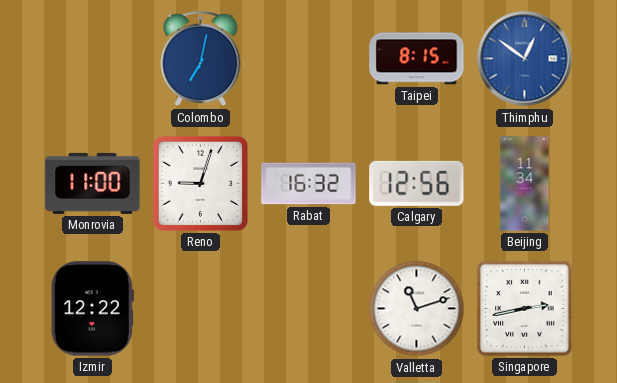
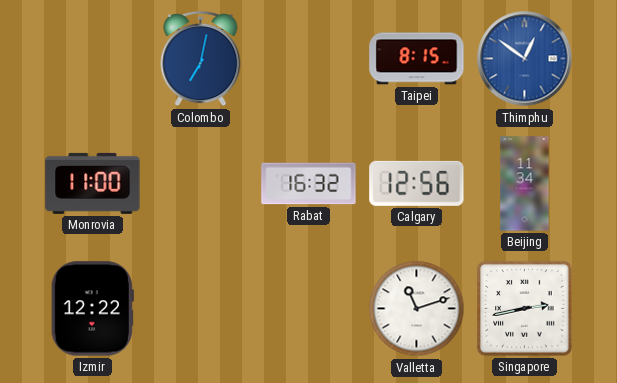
Reno: 9:03 -> none (200, 183)
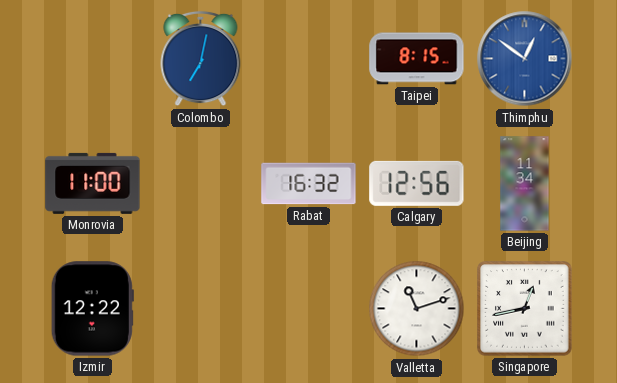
Singapore: 2:43 -> 12:43 (525, 309)
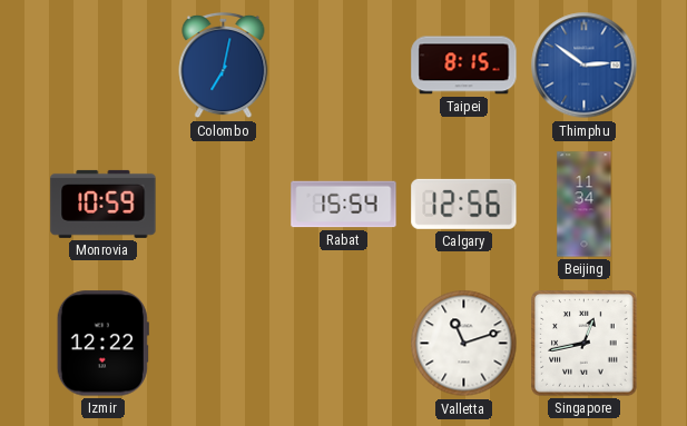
Thimphu: 12:51 -> 2:51 (585, 66)
Monrovia: 11:00 -> 10:59 (104, 204)
Rabat: 16:32 -> 15:54 (344, 205)
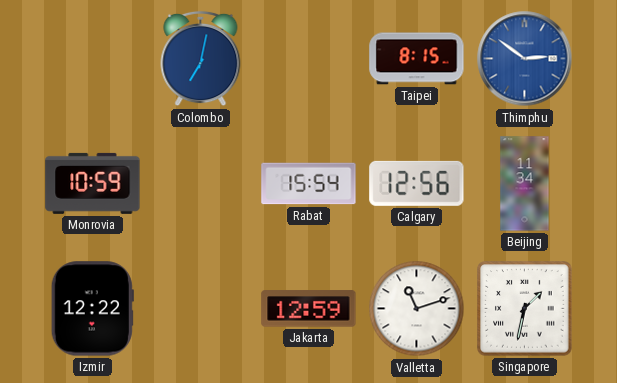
Jakarta: none -> 12:59 (309, 309)
Singapore: 12:43 -> 1:32 (525, 309)
